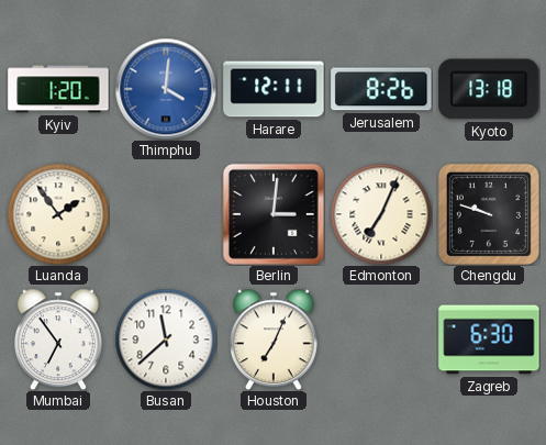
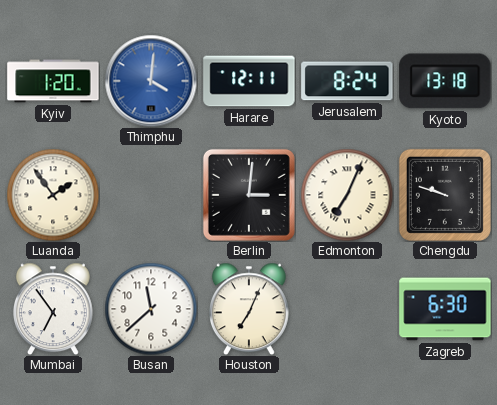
Jerusalem: 8:26 -> 8:24 (347, 81)
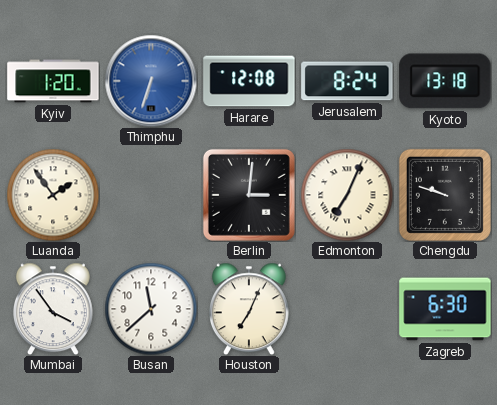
Thimphu: 4:01 -> 6:33 (151, 81)
Harare: 12:11 -> 12:08 (249, 81)
Mumbai: 6:54 -> 3:54 (53, 309)
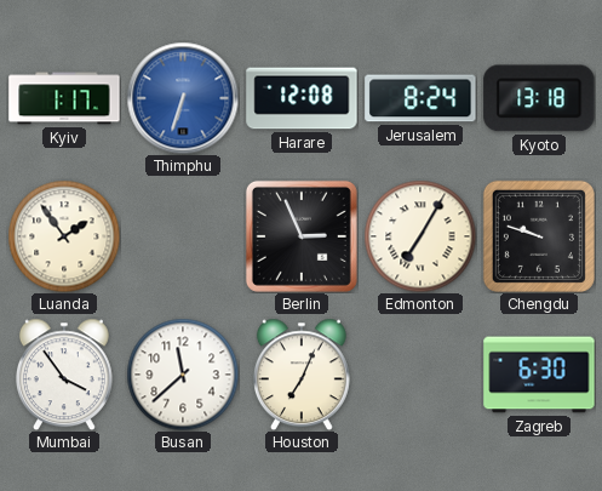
Kyiv: 1:20 -> 1:17 (64, 98)
Berlin: 3:01 -> 2:56 (302, 236)
Edmonton: 7:04 -> 7:05 (420, 236)
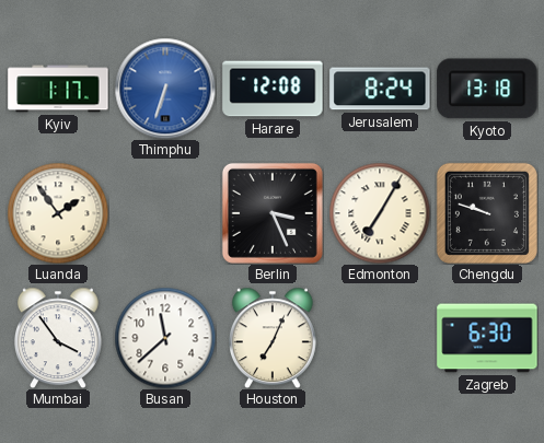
Berlin: 2:56 -> 3:26 (273, 213)
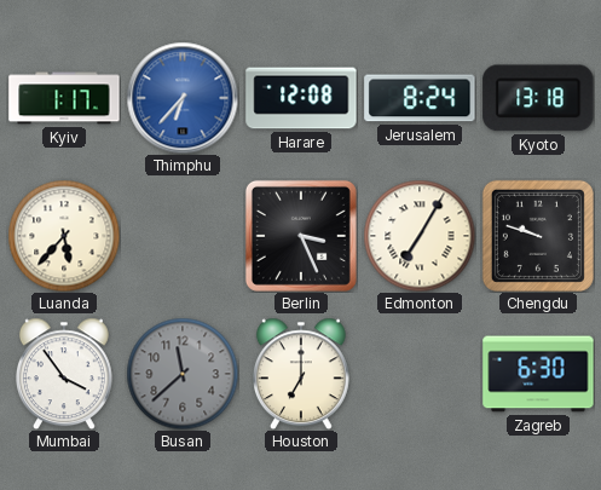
Thimphu: 6:33 -> 6:37 (183, 98)
Luanda: 1:54 -> 5:37 (64, 236)
Busan dial: white -> grey (183, 374)
Houston: 7:04 -> 7:00 (301, 374)
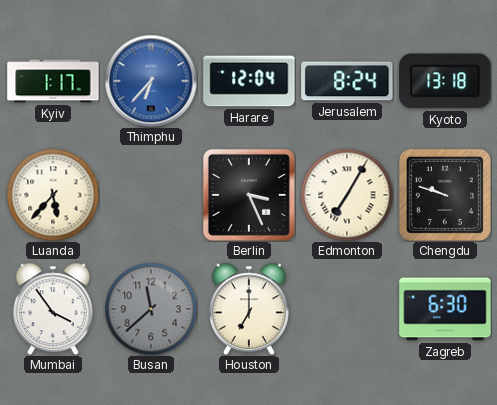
Harare: 12:08 -> 12:04 (249, 81)
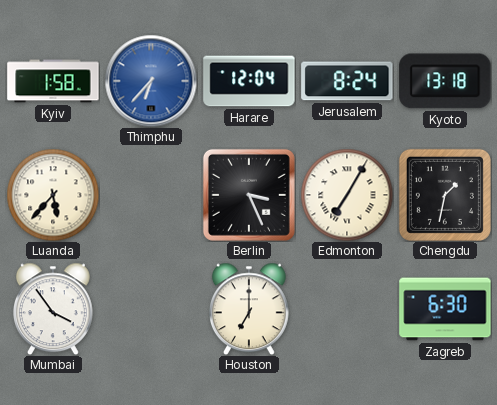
Kyiv: 1:17 -> 1:58 (53, 81)
Chengdu: 9:48 -> 1:32 (445, 195)
Busan: 11:38 -> none (151, 309)
